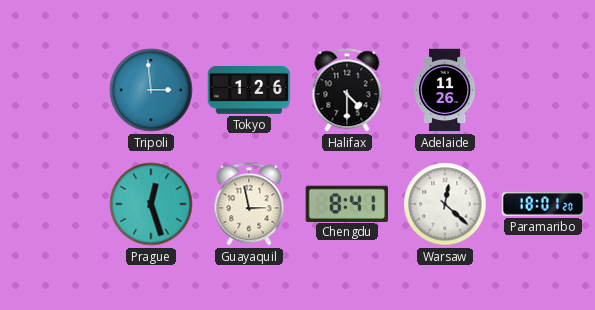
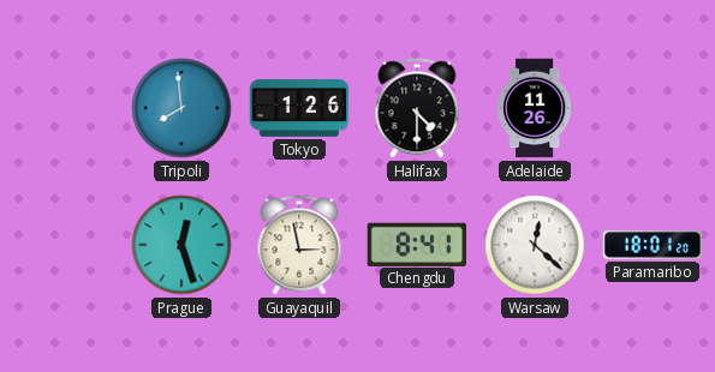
Tripoli: 2:59 -> 7:59 (181, 108)
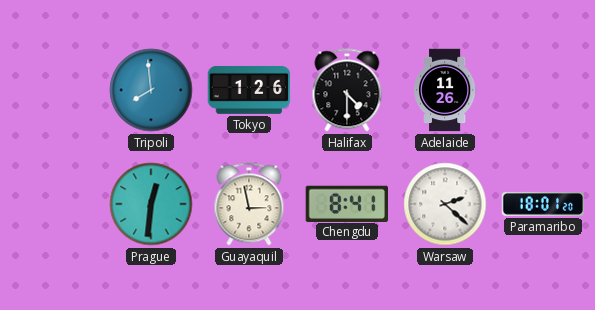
Prague: 12:27 -> 12:31 (151, 204)
Warsaw: 12:22 -> 2:22 (445, 204)
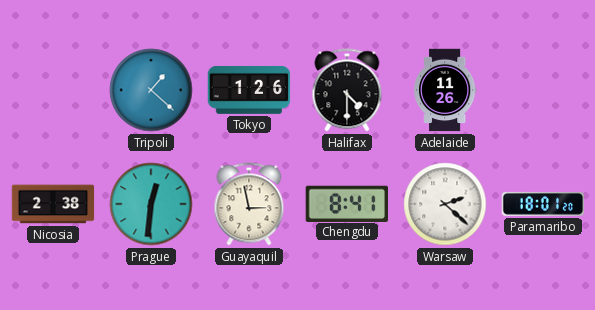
Tripoli: 7:59 -> 1:22 (151, 90)
Nicosia: none -> 2:38 (53, 204)
